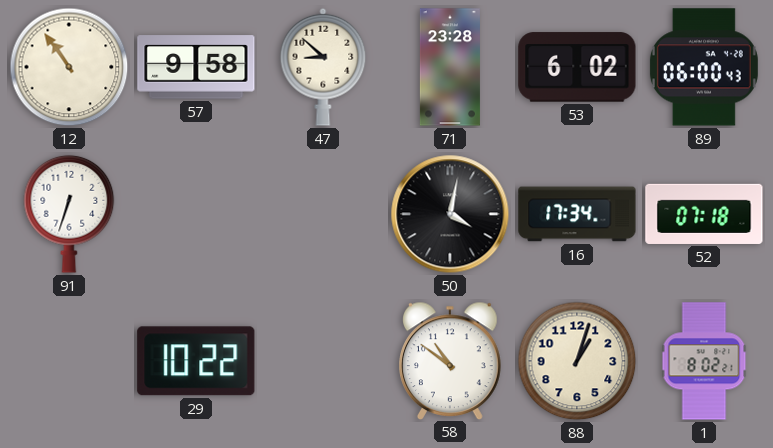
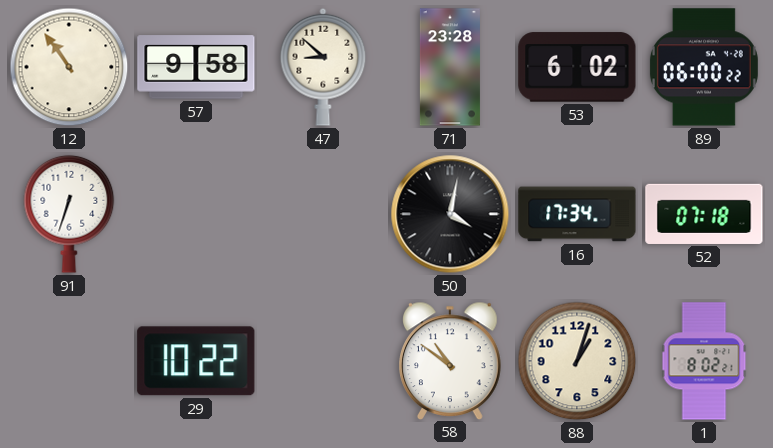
89: 06:00:43 -> 06:00:22 (704, 67)
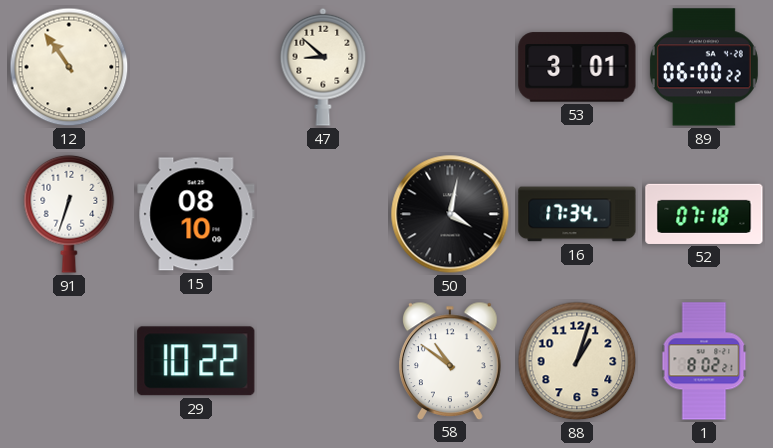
57: 9:58 -> none (196, 67)
71: 23:28 -> none (450, 67)
53: 6:02 -> 3:01 (577, 67)
15: none -> 08:10 (196, 214)
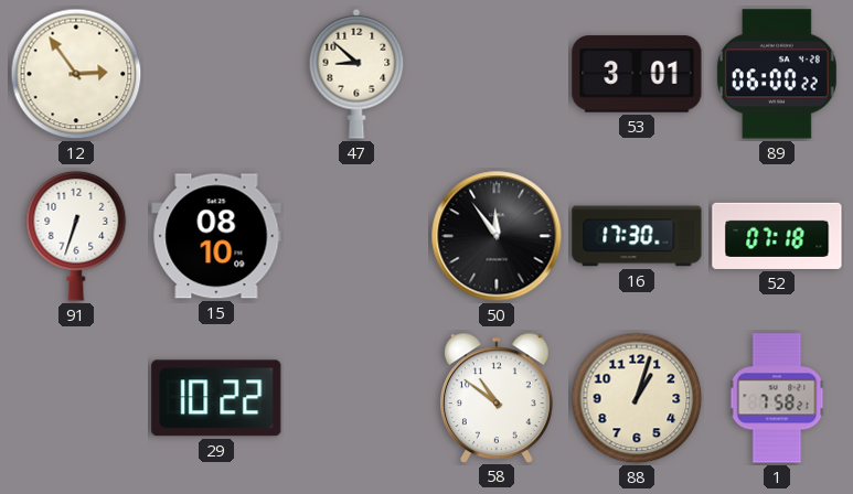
12: 10:54 -> 2:54 (76, 74)
50: 4:02 -> 11:54 (497, 236)
16: 17:34 -> 17:30 (637, 236)
1: 8:02 -> 7:58 (777, 398)
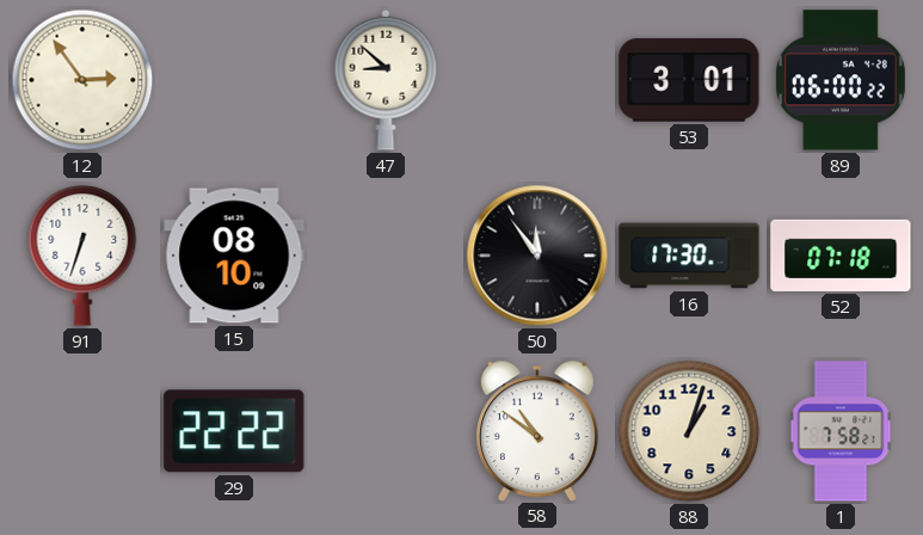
29: 10:22 -> 22:22 (234, 431)
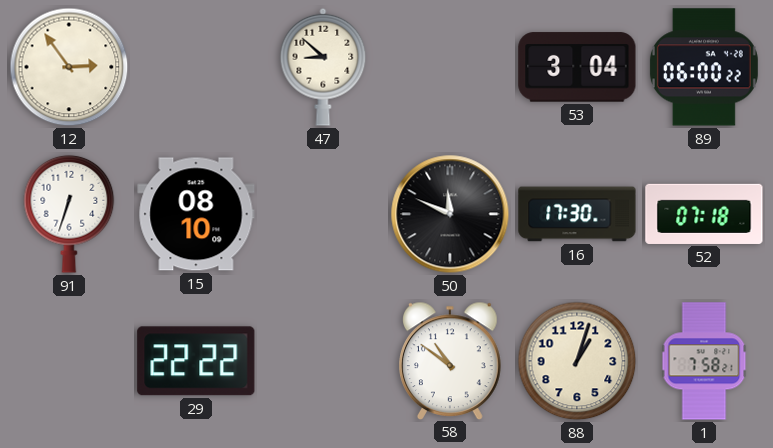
53: 3:01 -> 3:04 (577, 67)
50: 11:54 -> 11:49 (450, 214)
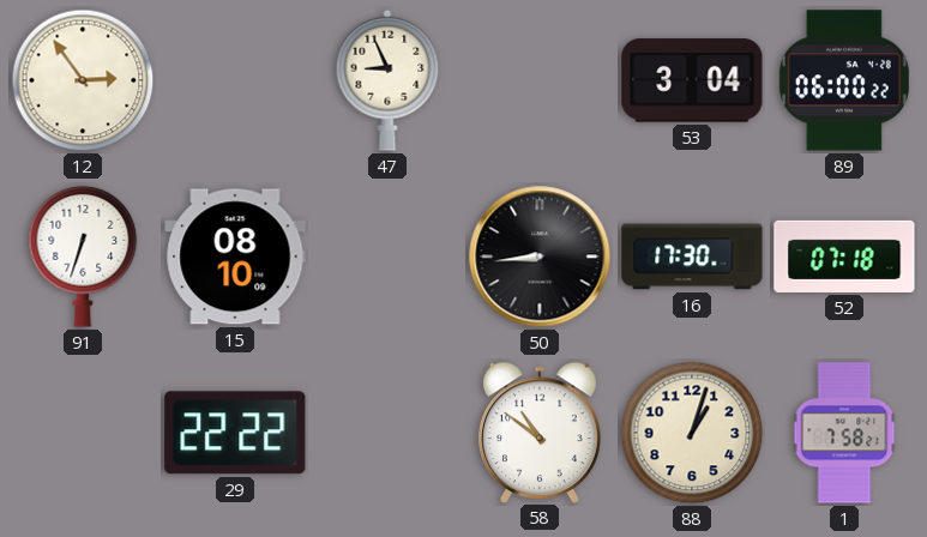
47: 8:52 -> 8:56 (387, 80)
50: 11:49 -> 8:44 (540, 257)
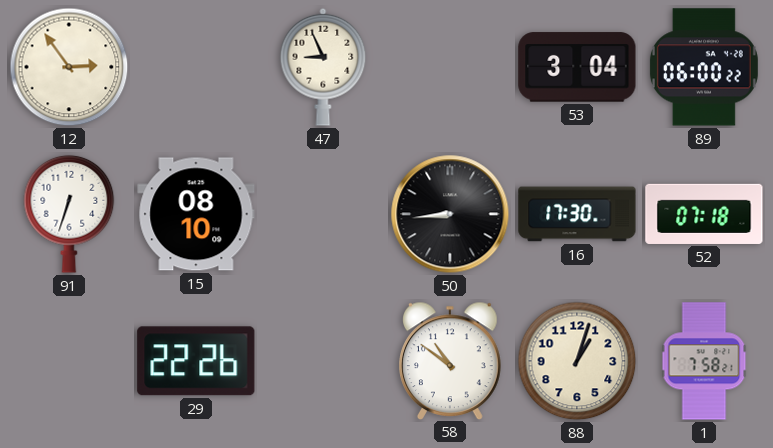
29: 22:22 -> 22:26 (196, 361)
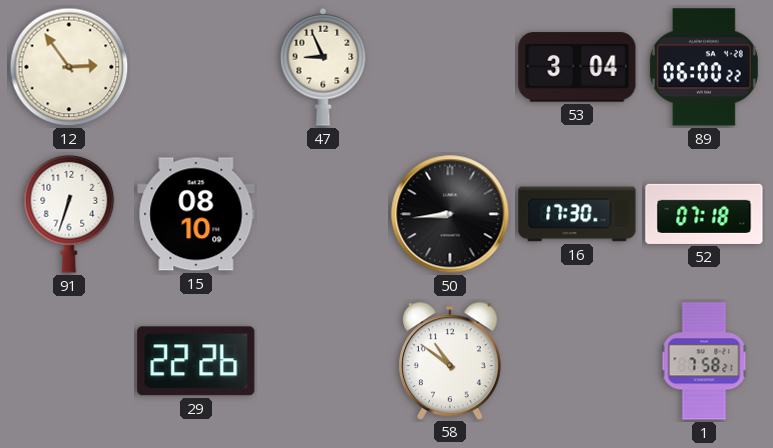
88: 1:03 -> none (577, 361)
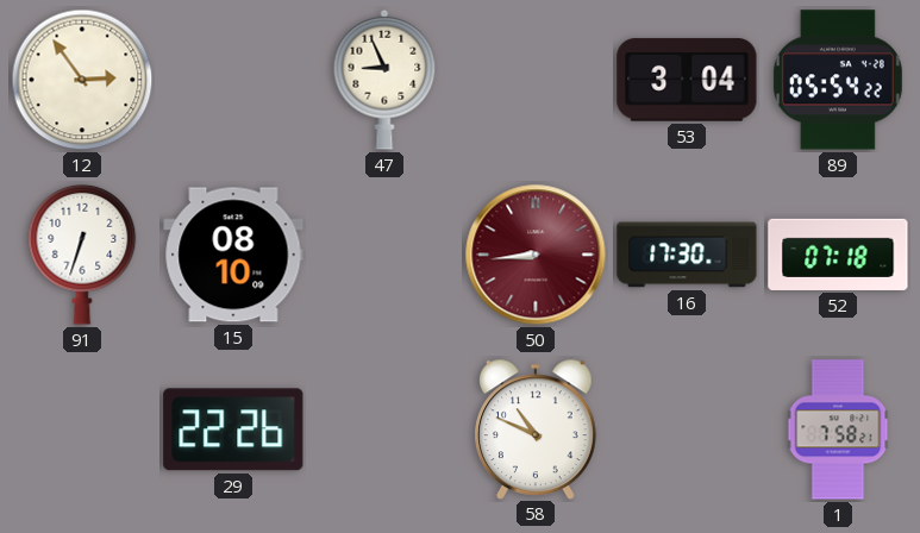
89: 06:00 -> 05:54 (838, 80)
50 dial: black -> burgundy (536, 255)
58: 10:51 -> 10:49 (537, 428)
